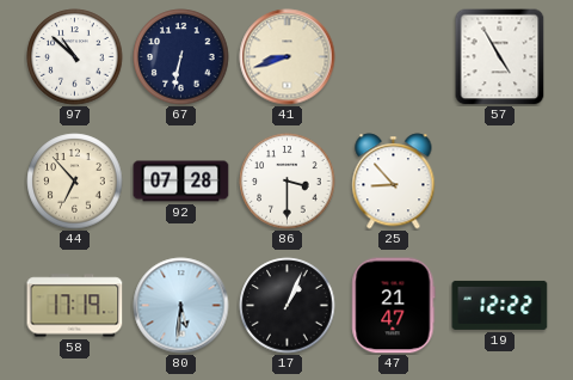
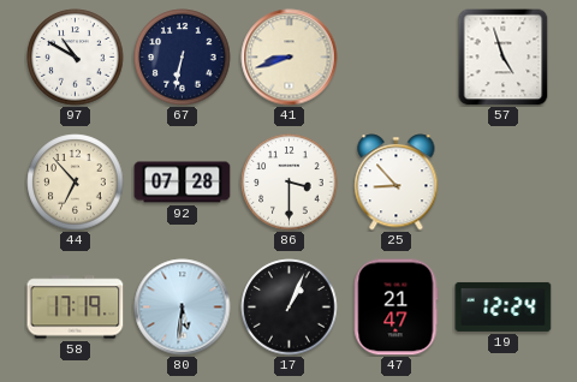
97: 10:52 -> 10:50 (76, 58)
57: 4:55 -> 4:57 (504, 56)
19: 12:22 -> 12:24 (504, 306)
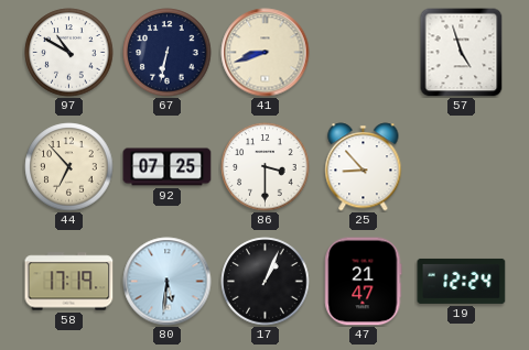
92: 07:28 -> 07:25 (168, 167)
